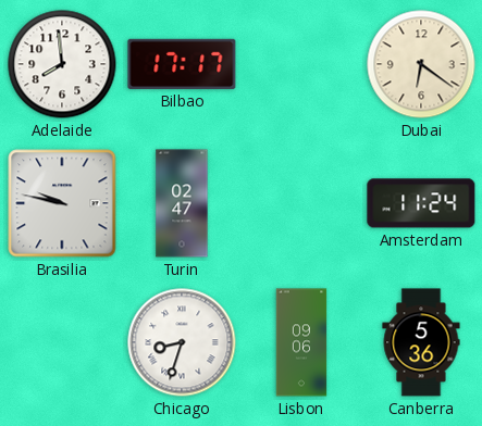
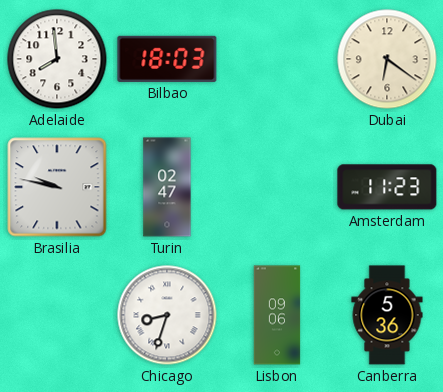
Bilbao: 17:17 -> 18:03 (167, 59)
Amsterdam: 11:24 -> 11:23 (387, 187)
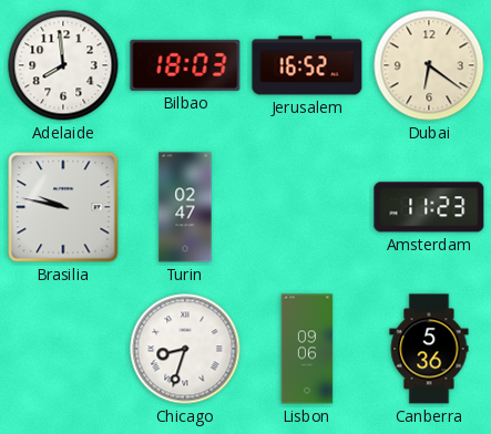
Jerusalem: none -> 16:52 (307, 65)
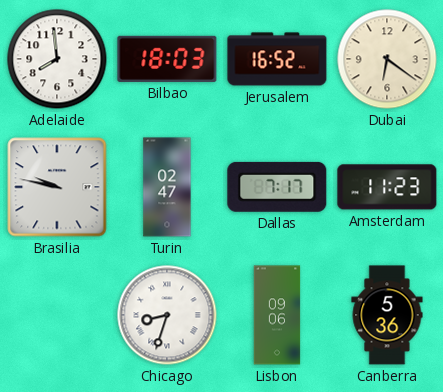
Dallas: none -> 7:17 (277, 187)
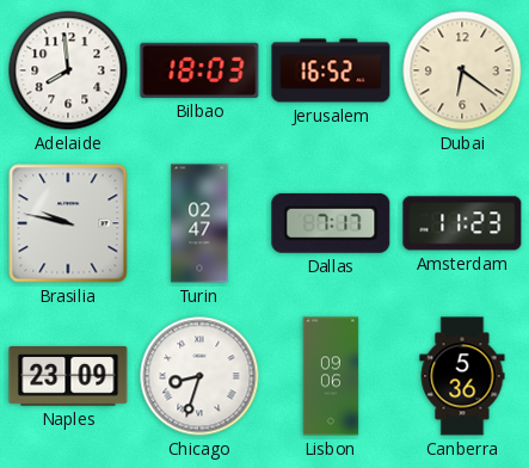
Naples: none -> 23:09 (68, 377)
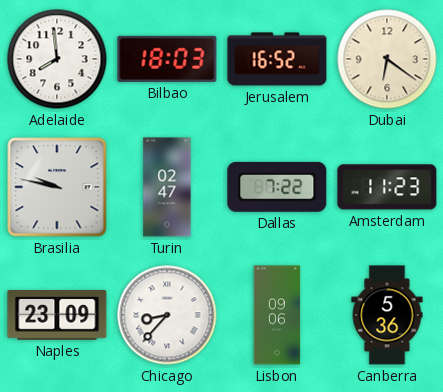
Dallas: 7:17 -> 7:22 (277, 187)
Chicago: 8:33 -> 8:37 (167, 315)
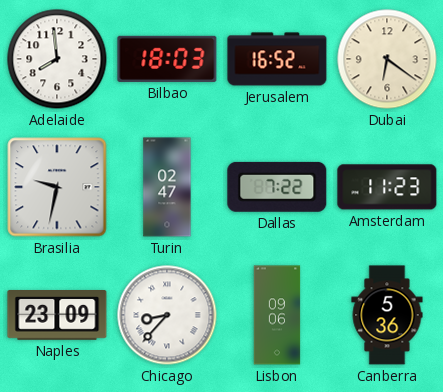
Brasilia: 9:47 -> 9:32 (57, 187)
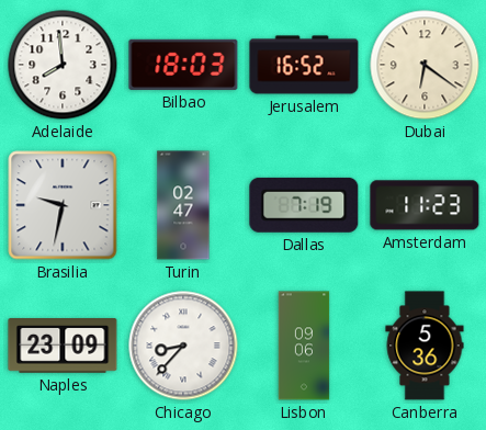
Dallas: 7:22 -> 7:19 (304, 205)
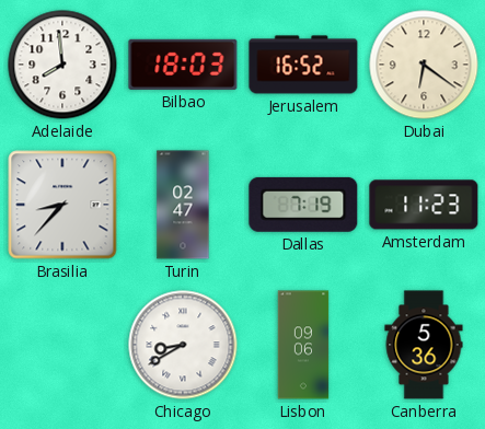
Brasilia: 9:32 -> 8:37 (62, 205)
Naples: 23:09 -> none (63, 347)
Chicago: 8:37 -> 8:40 (183, 345)
